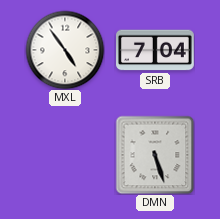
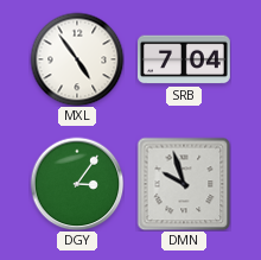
DGY: none -> 3:06 (77, 184)
DMN: 5:27 -> 9:57 (184, 184)
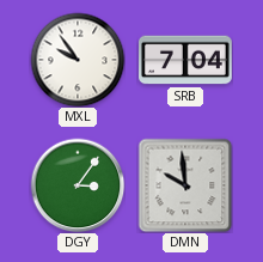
MXL: 4:54 -> 9:54 (78, 60)
DMN: 9:57 -> 9:59 (185, 185)
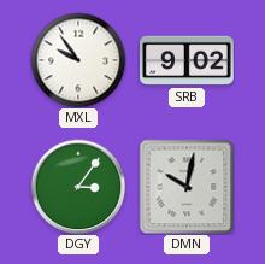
SRB: 7:04 -> 9:02 (188, 60)
DMN: 9:59 -> 10:02 (187, 187)
